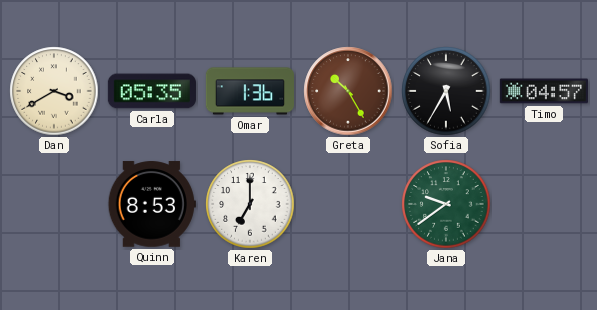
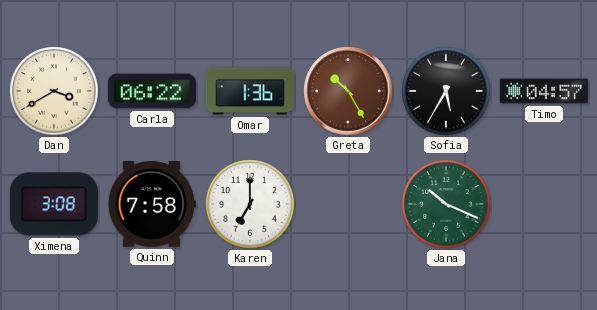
Carla: 05:35 -> 06:22 (152, 91)
Ximena: none -> 3:08 (54, 204)
Quinn: 8:53 -> 7:58 (152, 204)
Jana: 9:39 -> 10:19 (446, 204)
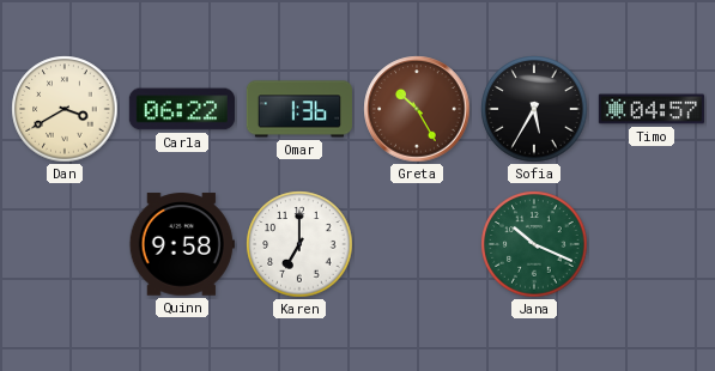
Ximena: 3:08 -> none (54, 204)
Quinn: 7:58 -> 9:58 (182, 244)
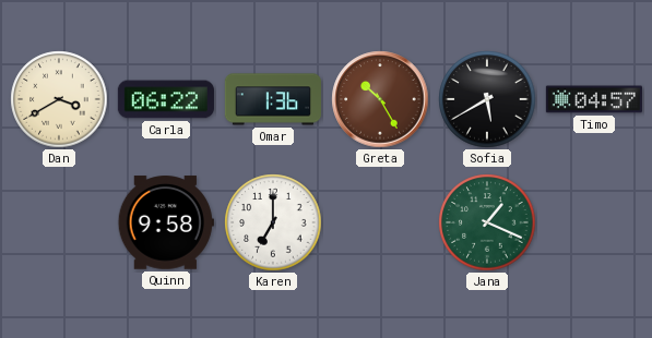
Sofia: 5:35 -> 5:40 (487, 99)
Jana: 10:19 -> 1:19 (487, 222)
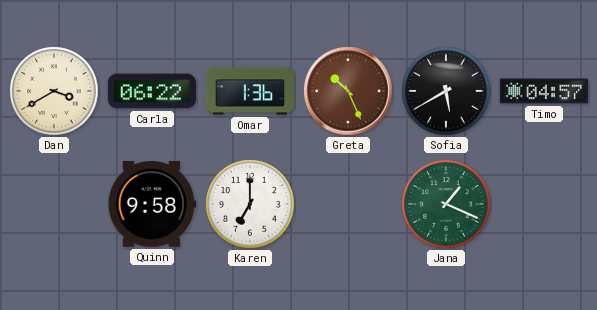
Greta: 10:25 -> 10:26 (348, 91)
